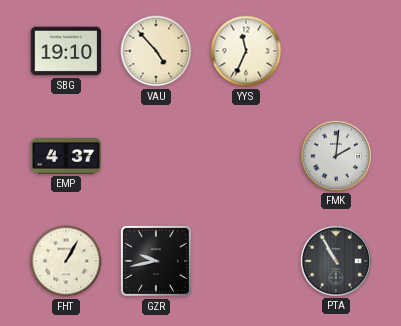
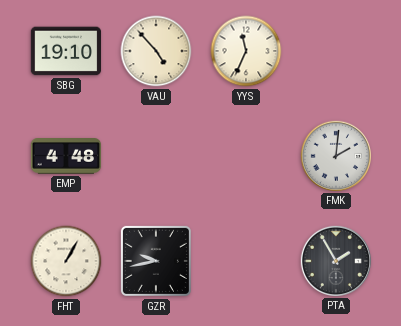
EMP: 4:37 -> 4:48 (66, 156)
PTA: 10:55 -> 1:55 (335, 260)
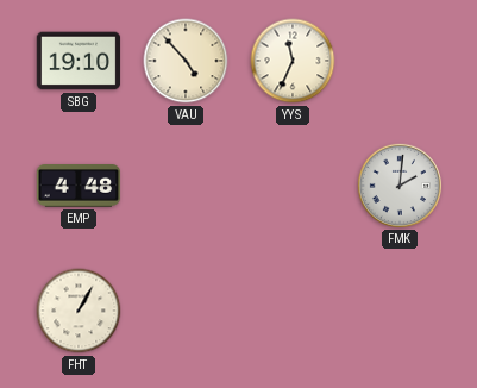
GZR: 9:43 -> none (156, 261)
PTA: 1:55 -> none (335, 260)
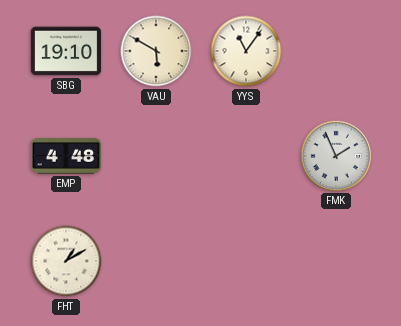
VAU: 4:53 -> 5:50 (156, 51)
YYS: 11:34 -> 11:06 (246, 51)
FMK: 2:01 -> 1:56 (335, 155)
FHT: 1:05 -> 1:10 (66, 261)
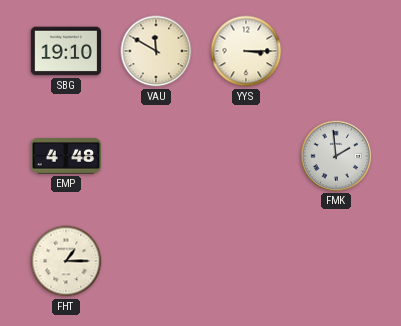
VAU: 5:50 -> 11:50 (156, 51)
YYS: 11:06 -> 3:15 (246, 51)
FMK: 1:56 -> 1:59 (335, 155)
FHT: 1:10 -> 1:15 (66, 261)
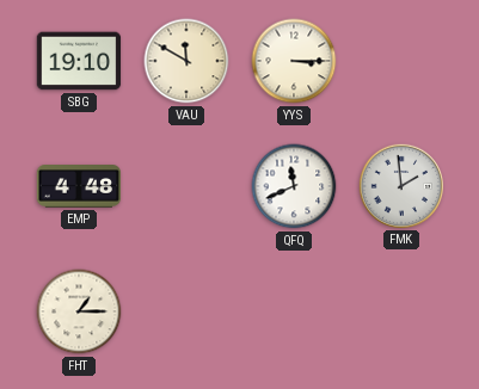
QFQ: none -> 11:41 (294, 186)
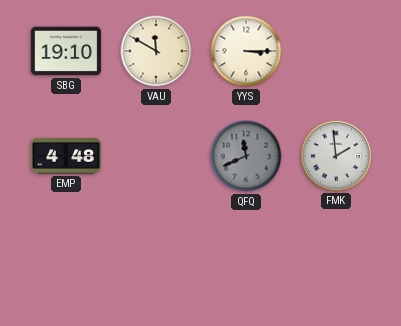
QFQ dial: white -> grey (246, 156)
FHT: 1:15 -> none (79, 311)
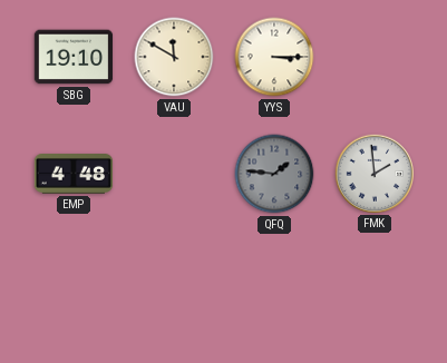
QFQ: 11:41 -> 1:46 (274, 174)
